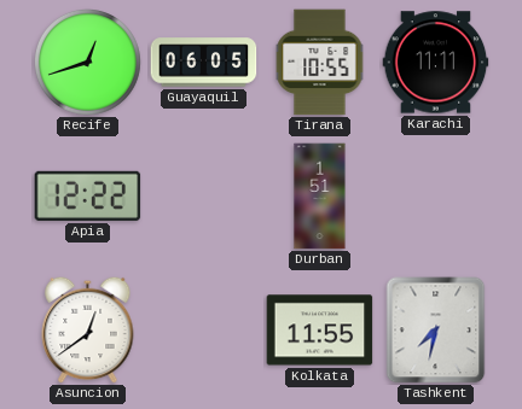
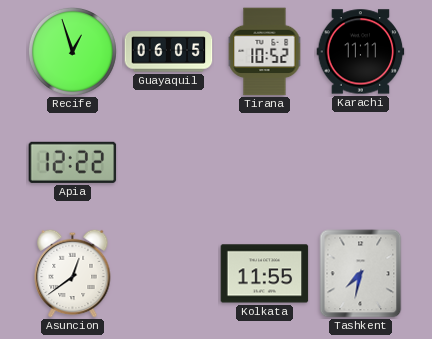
Recife: 12:42 -> 12:57 (72, 51)
Tirana: 10:55 -> 10:52 (265, 52)
Durban: 1:51 -> none (320, 197)
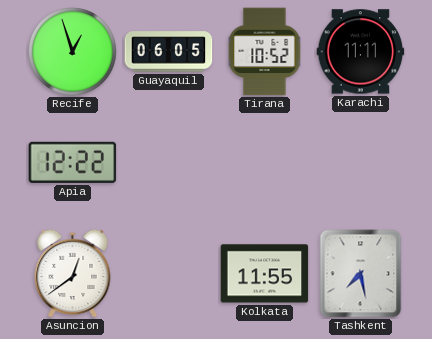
Tashkent: 7:32 -> 7:28 (361, 274)
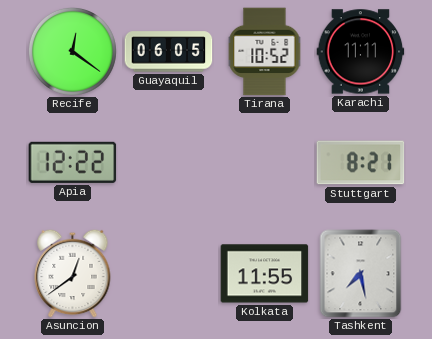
Recife: 12:57 -> 12:21 (72, 51)
Stuttgart: none -> 8:21 (361, 163)
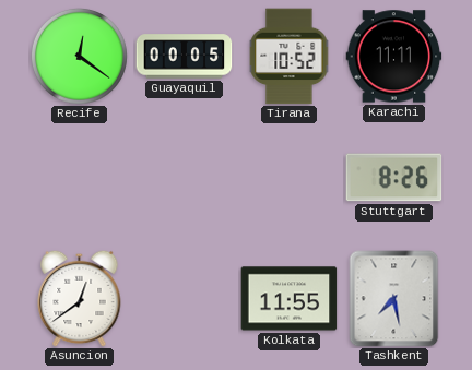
Guayaquil: 06:05 -> 00:05 (185, 57)
Apia: 12:22 -> none (73, 162)
Stuttgart: 8:21 -> 8:26 (394, 178)
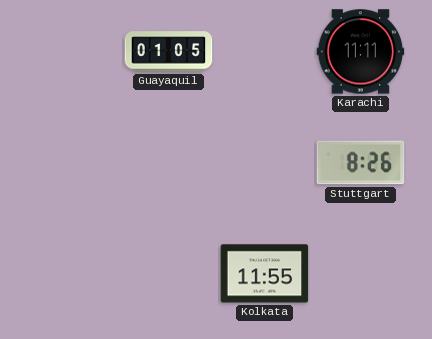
Recife: 12:21 -> none (79, 56)
Guayaquil: 00:05 -> 01:05 (169, 52)
Tirana: 10:52 -> none (290, 57)
Asuncion: 12:39 -> none (80, 298)
Tashkent: 7:28 -> none (394, 299)
